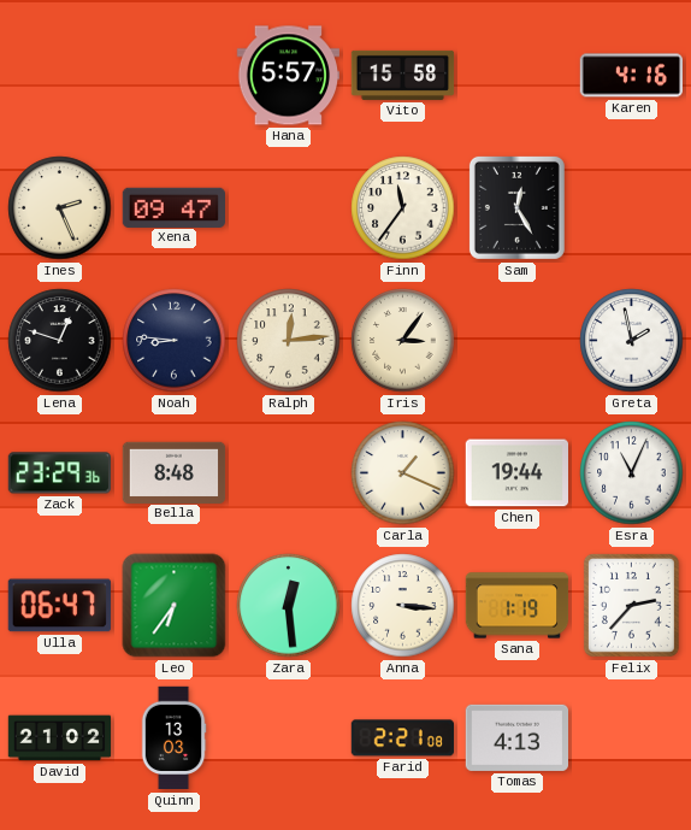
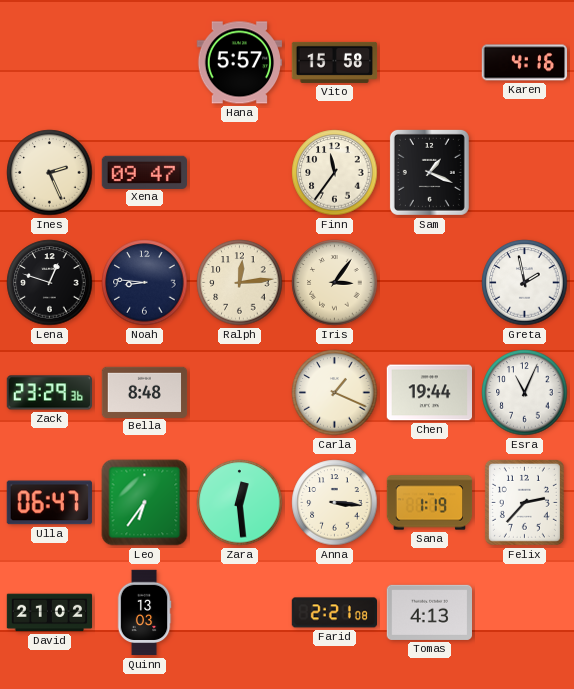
Sam: 12:25 -> 1:19 (429, 172)
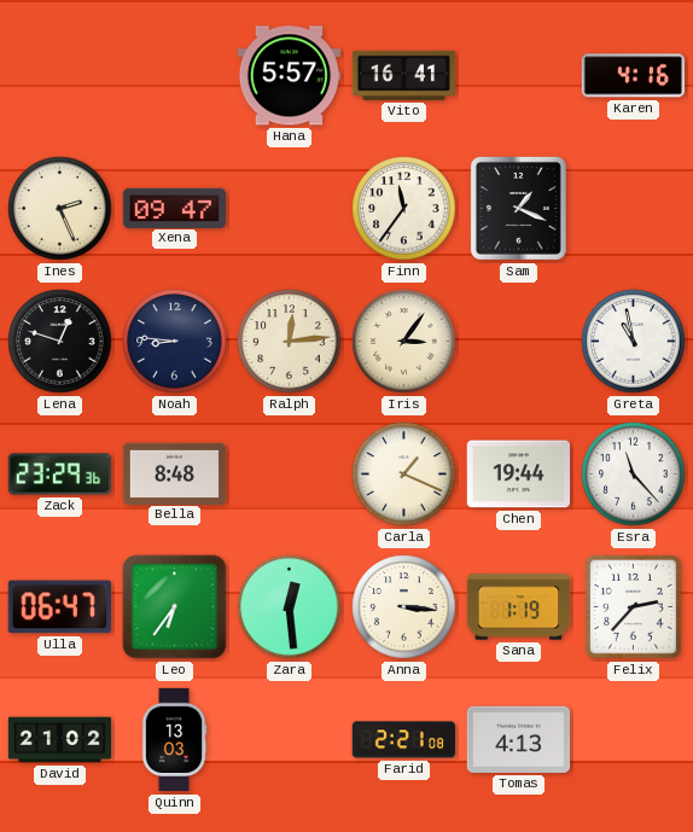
Vito: 15:58 -> 16:41 (404, 75)
Greta: 1:58 -> 10:58 (634, 342)
Esra: 11:04 -> 11:23 (634, 475)
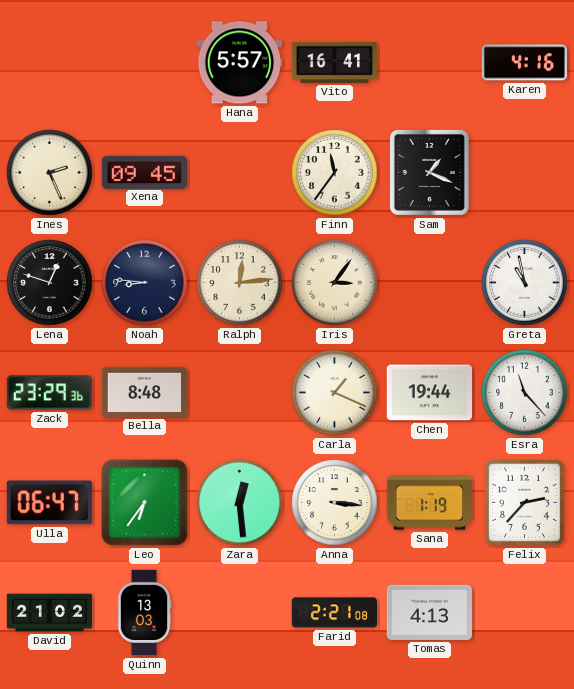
Xena: 09:47 -> 09:45 (144, 172)
